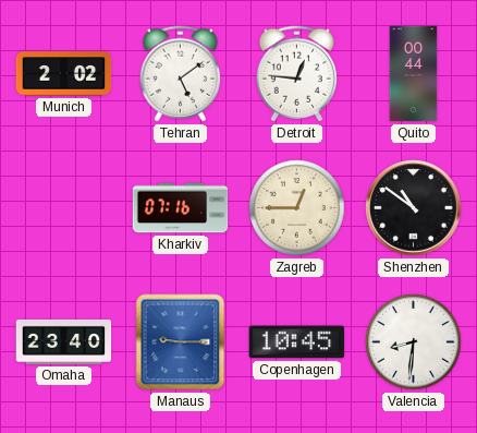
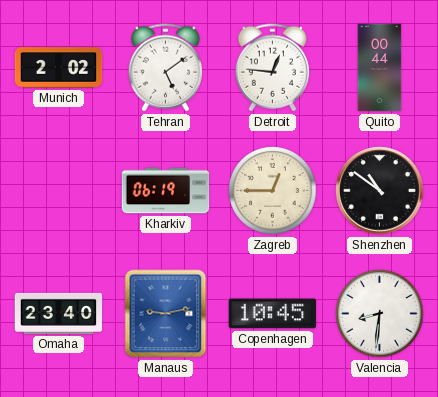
Kharkiv: 07:16 -> 06:19 (166, 191)
Manaus: 9:15 -> 9:13 (166, 314)
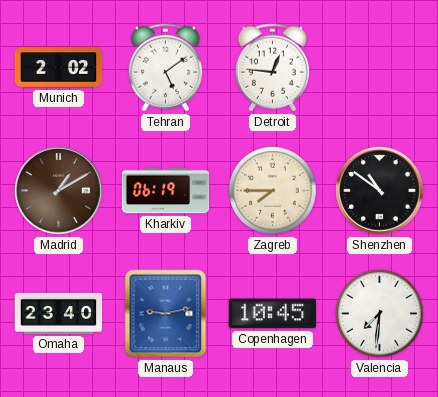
Quito: 00:44 -> none (380, 68)
Madrid: none -> 1:10 (59, 191)
Zagreb: 12:45 -> 7:45 (273, 191)
Valencia: 8:31 -> 7:31 (380, 314)
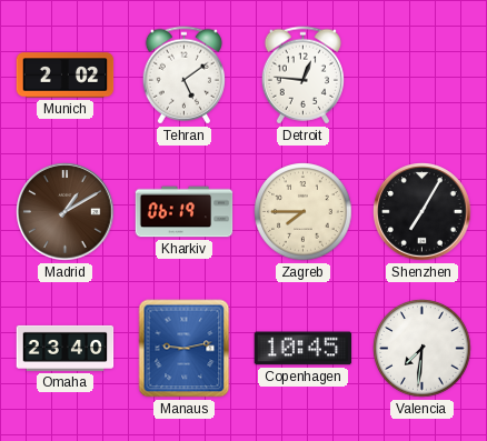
Shenzhen: 10:51 -> 7:05 (423, 212)
